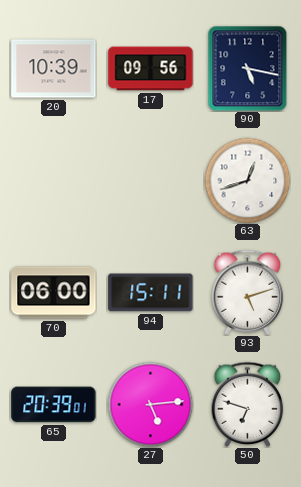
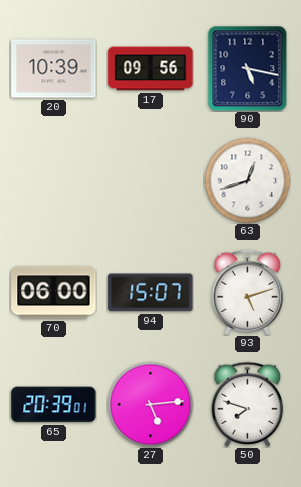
94: 15:11 -> 15:07 (151, 293)
50: 6:48 -> 7:48 (248, 404)
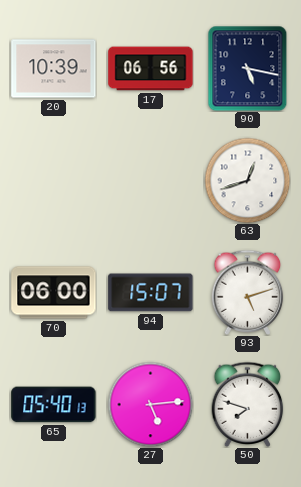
17: 09:56 -> 06:56 (151, 69)
65: 20:39 -> 05:40 (54, 405)
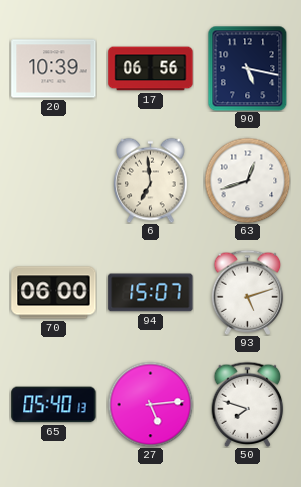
6: none -> 6:59 (151, 180)
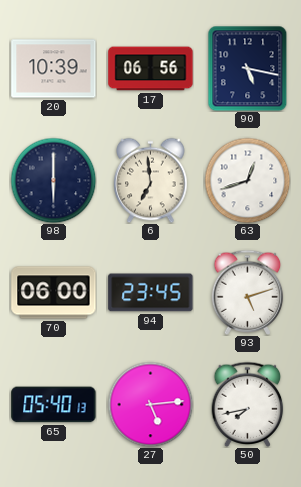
98: none -> 6:00 (53, 180)
94: 15:07 -> 23:45 (151, 293)
50: 7:48 -> 7:43 (248, 404)
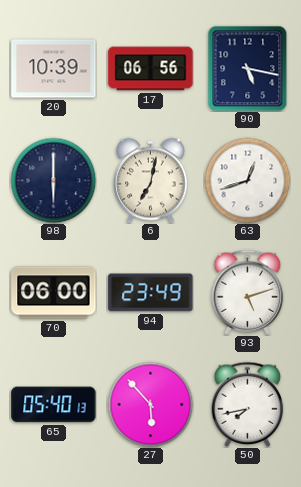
6: 6:59 -> 7:02 (151, 180)
94: 23:45 -> 23:49 (151, 293)
27: 5:14 -> 5:53 (150, 404)
